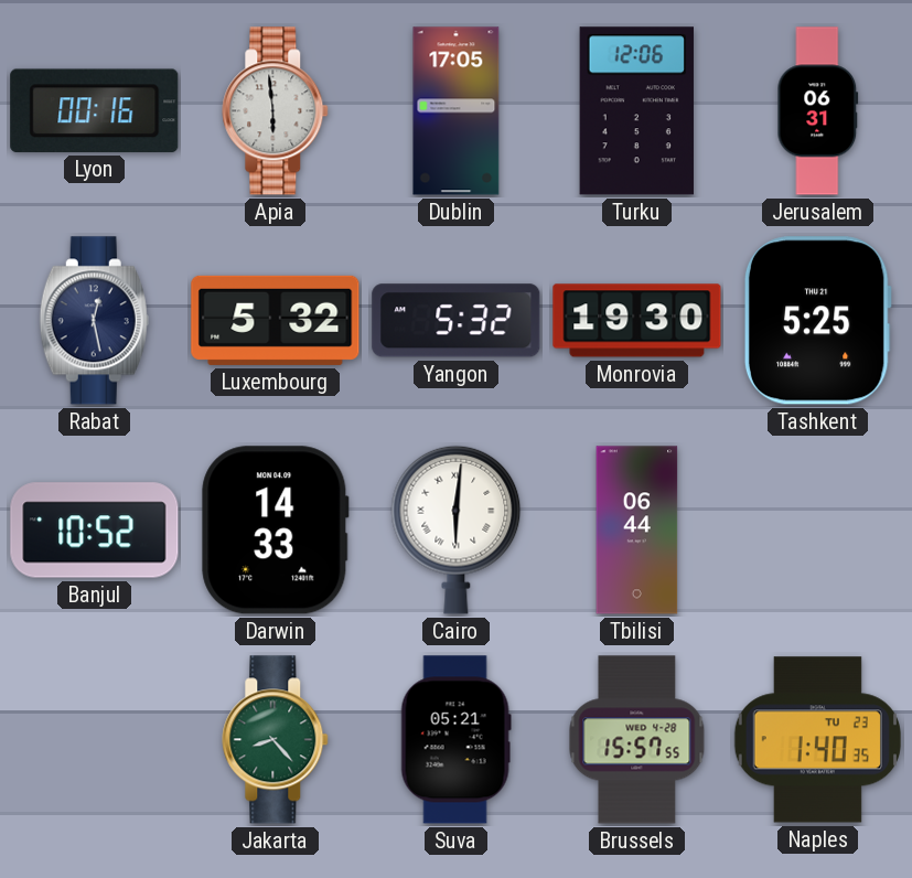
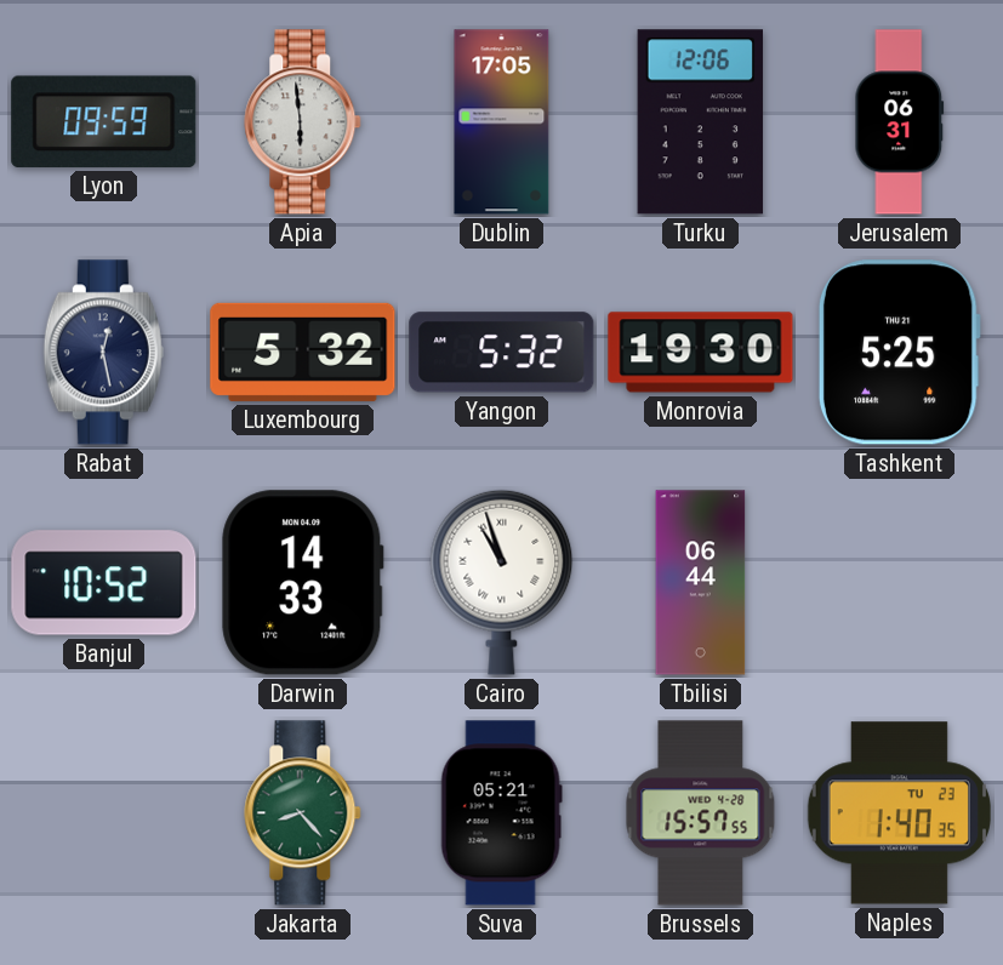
Lyon: 00:16 -> 09:59 (104, 121)
Cairo: 6:01 -> 10:57 (502, 582)
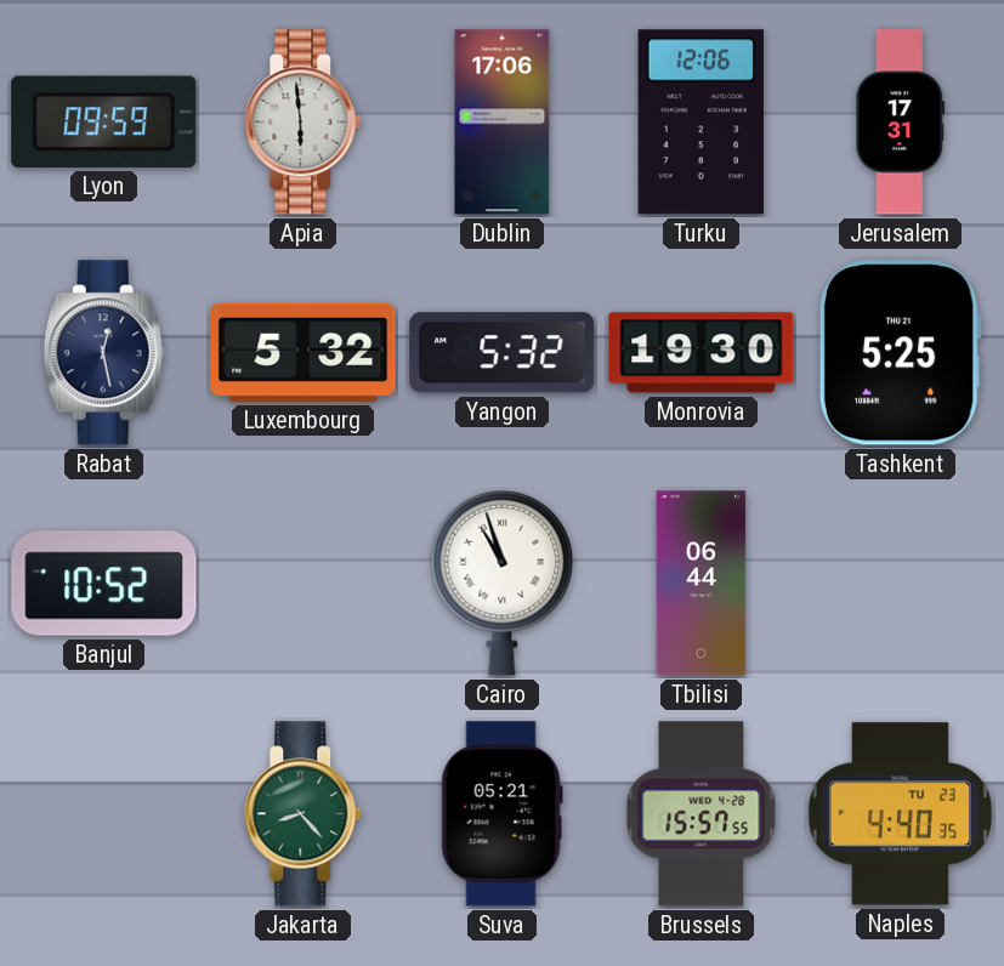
Dublin: 17:05 -> 17:06 (503, 123)
Jerusalem: 06:31 -> 17:31 (901, 123)
Darwin: 14:33 -> none (303, 583)
Naples: 1:40 -> 4:40 (900, 814)
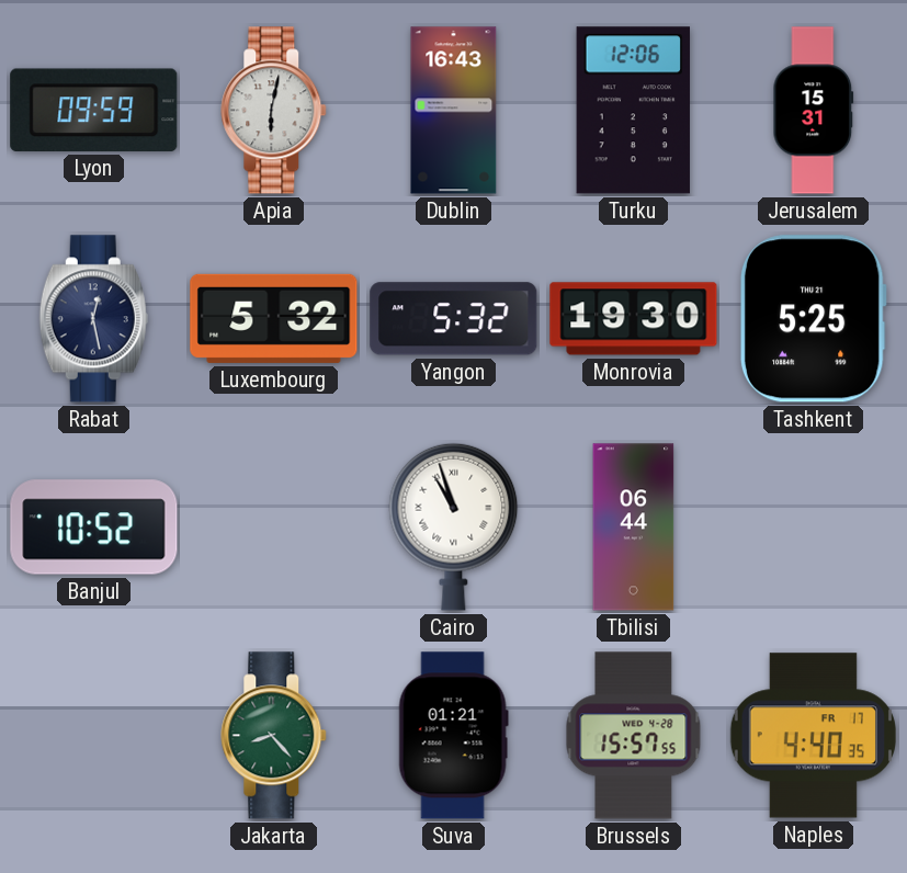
Apia: 5:59 -> 6:02 (274, 111)
Dublin: 17:06 -> 16:43 (454, 111)
Jerusalem: 17:31 -> 15:31 (814, 111)
Suva: 05:21 -> 01:21 (453, 736)
Naples date: TU 23 -> FR 17 (813, 736)
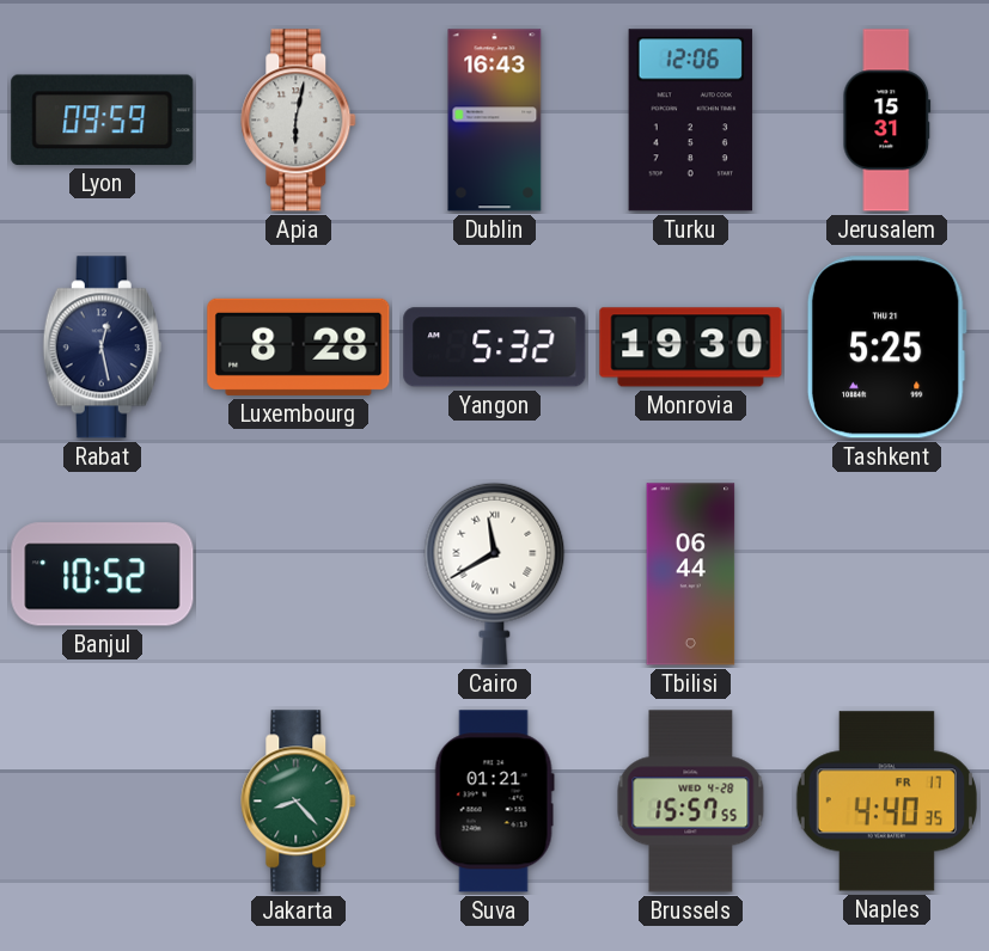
Luxembourg: 5:32 -> 8:28 (299, 346)
Cairo: 10:57 -> 11:40 (495, 573)
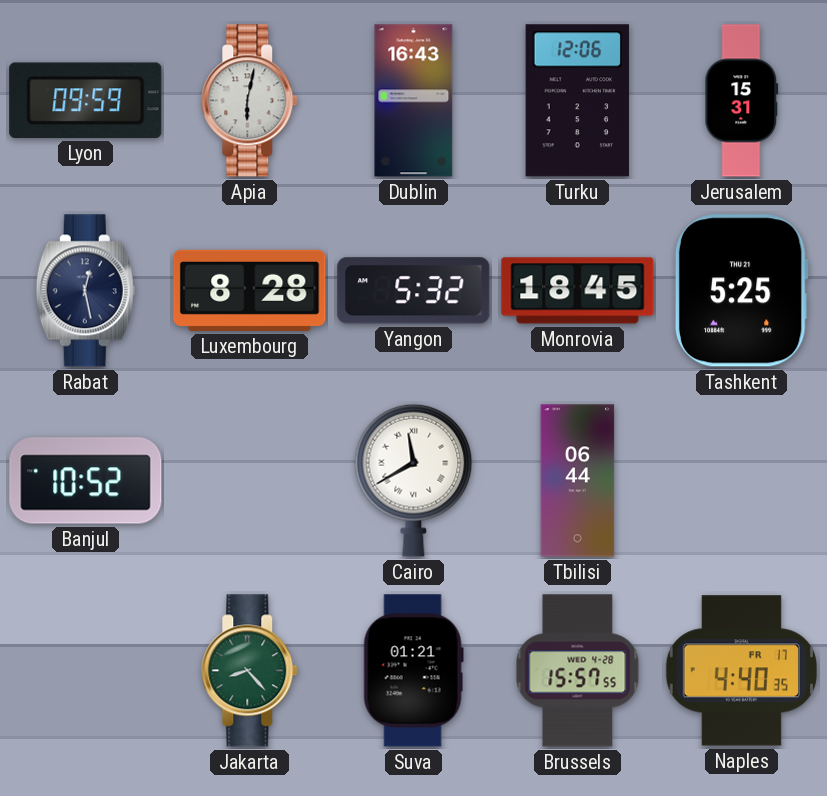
Monrovia: 19:30 -> 18:45 (578, 291)
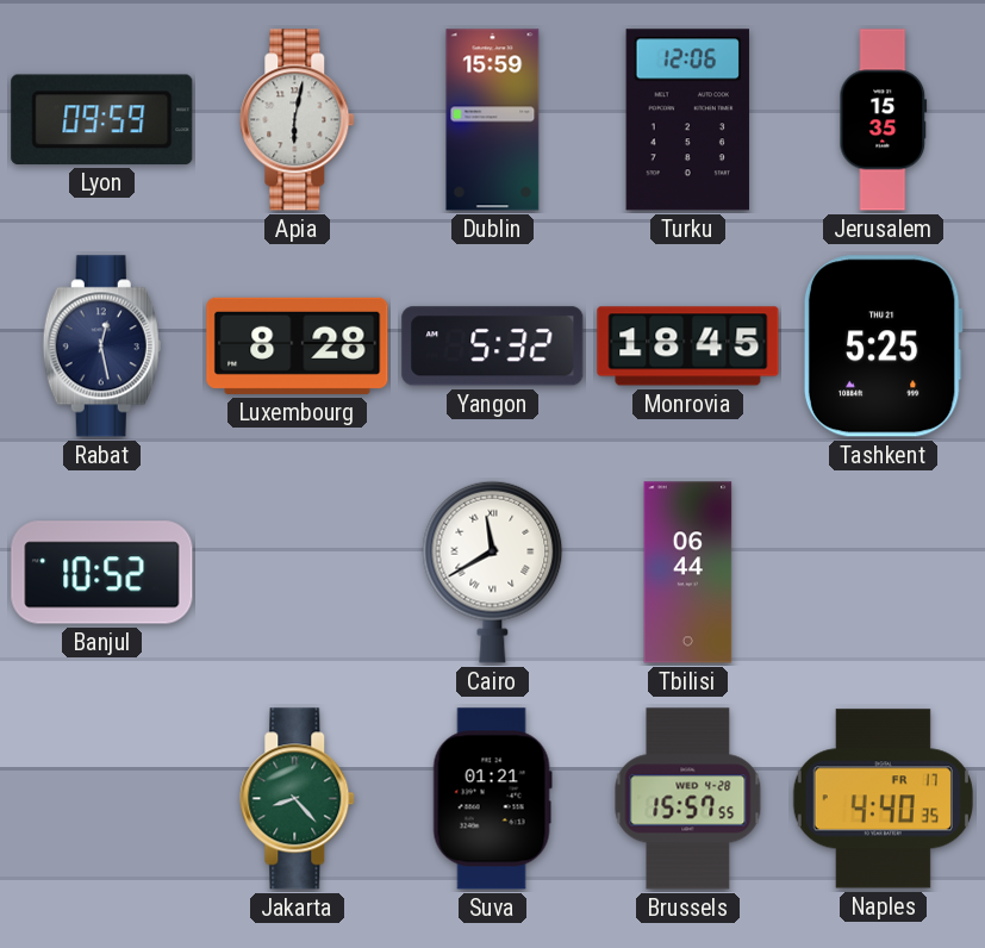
Dublin: 16:43 -> 15:59 (493, 120)
Jerusalem: 15:31 -> 15:35 (884, 120)
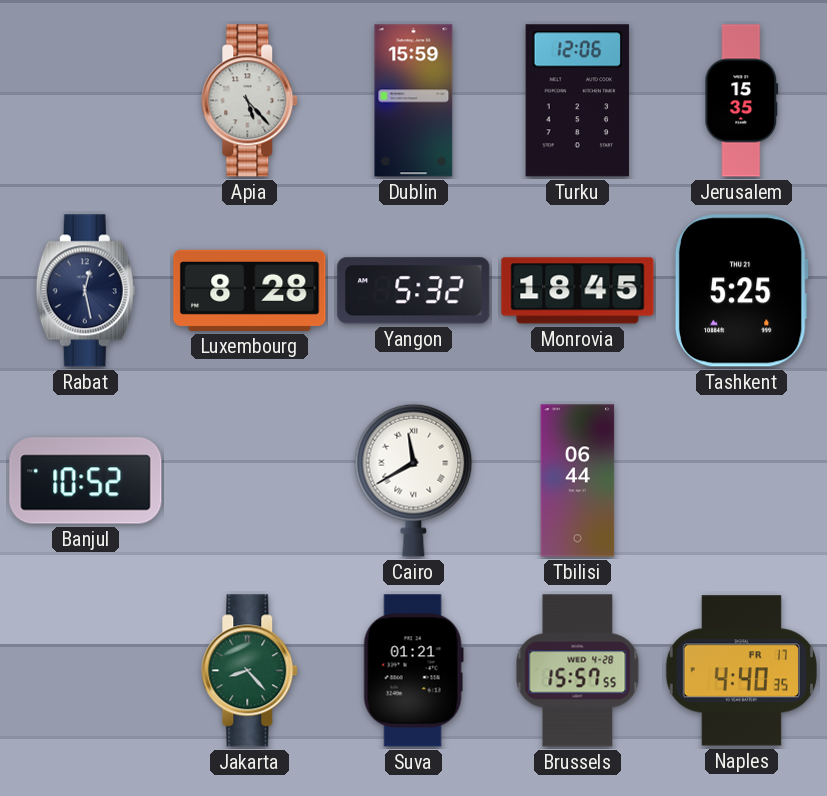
Lyon: 09:59 -> none (102, 119)
Apia: 6:02 -> 5:23 (250, 101)
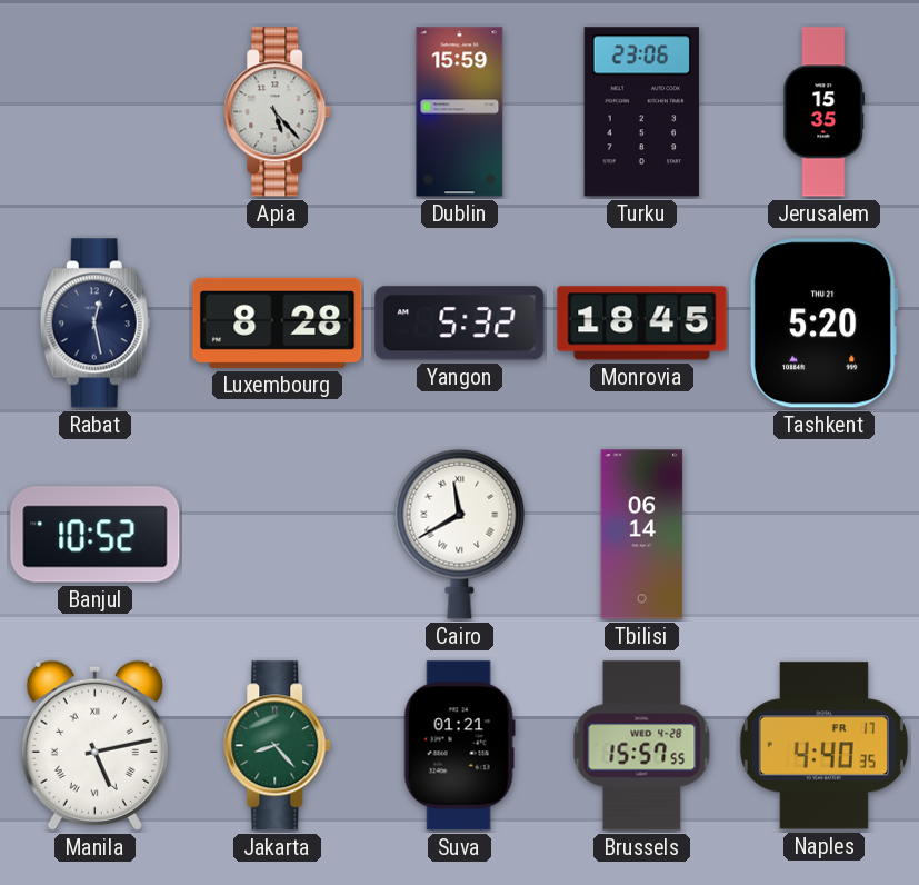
Turku: 12:06 -> 23:06 (641, 112)
Tashkent: 5:25 -> 5:20 (823, 324)
Tbilisi: 06:44 -> 06:14 (642, 535)
Manila: none -> 5:13 (94, 745)
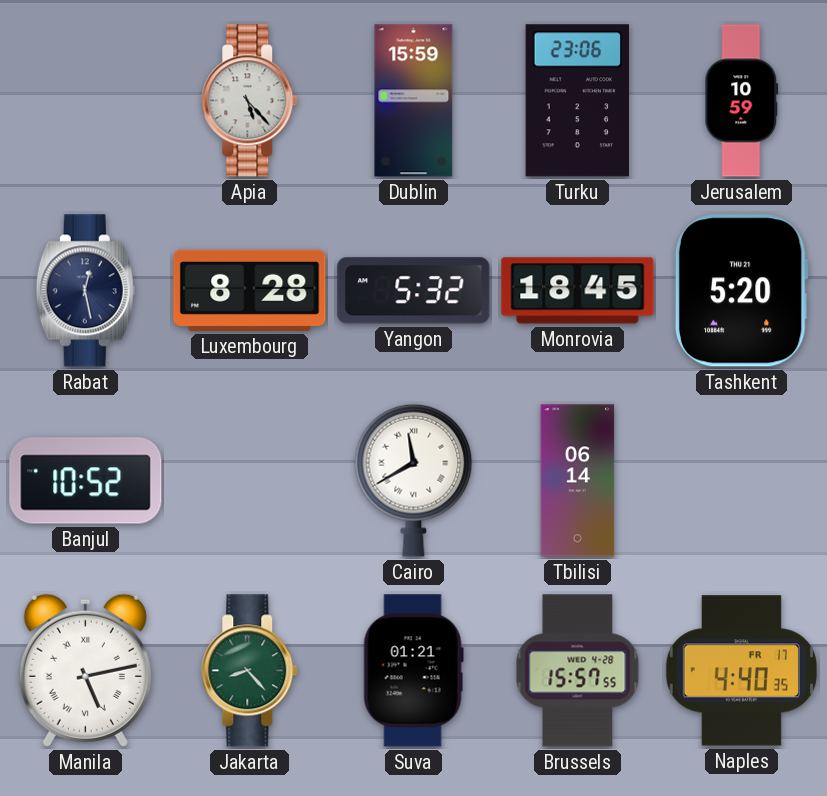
Jerusalem: 15:35 -> 10:59 (742, 101)
